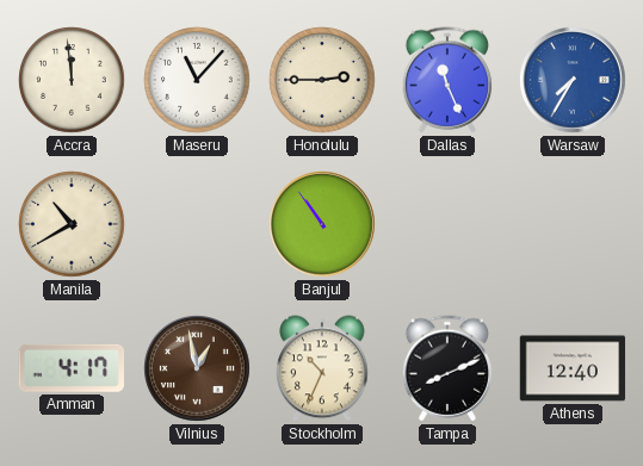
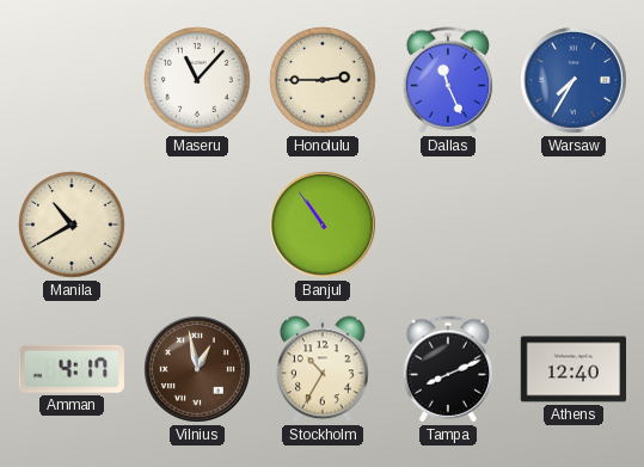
Accra: 11:59 -> none (72, 80)
Stockholm: 10:34 -> 10:35 (323, 369)
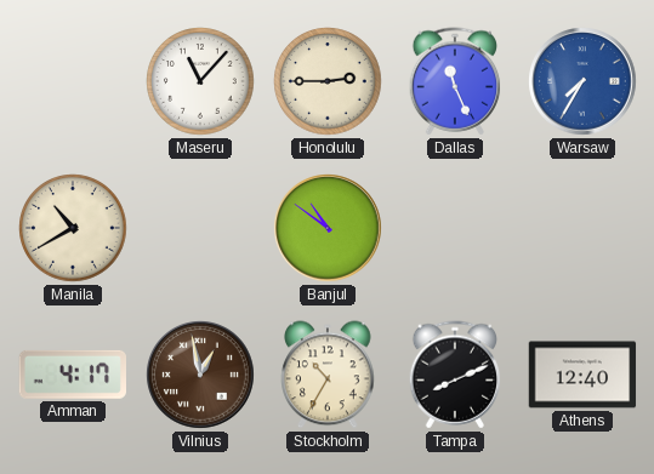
Banjul: 10:54 -> 10:51 (328, 228)
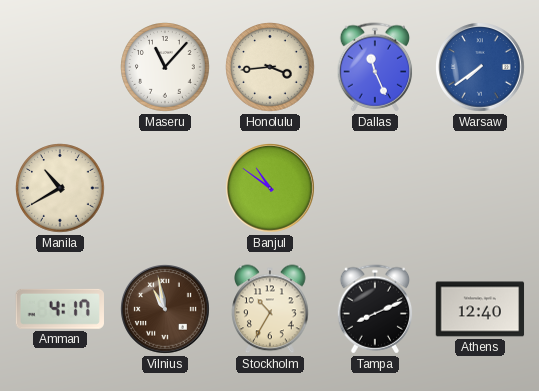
Honolulu: 2:45 -> 3:44 (270, 67)
Warsaw: 7:35 -> 7:39 (480, 67)
Vilnius: 12:58 -> 10:58 (165, 309)
